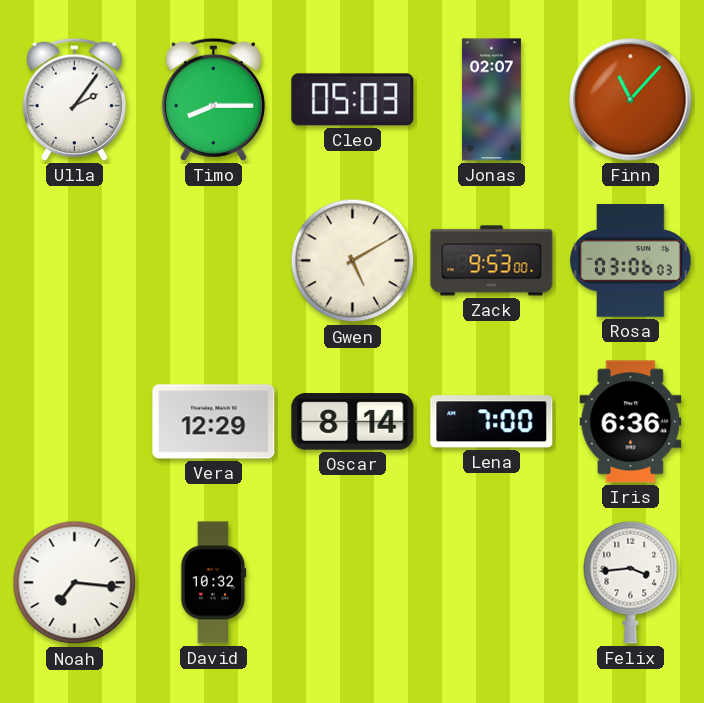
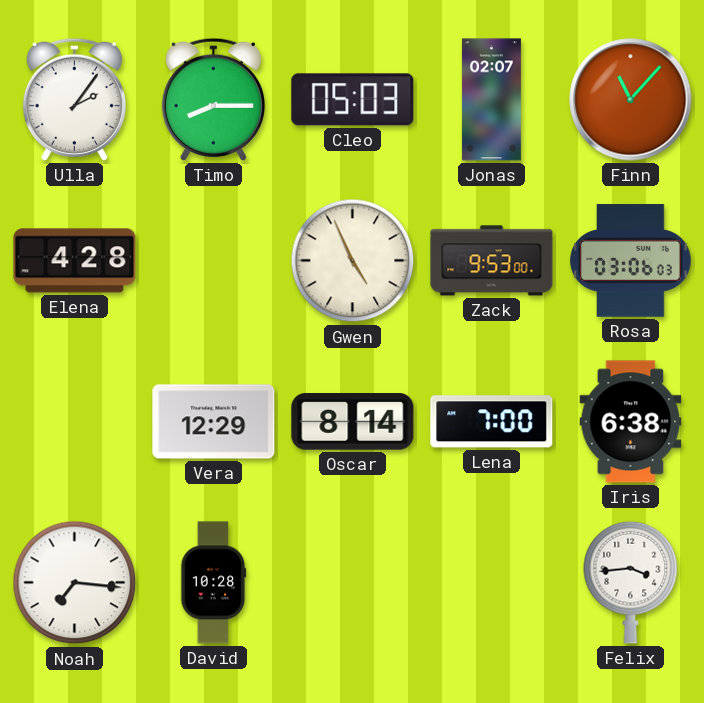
Elena: none -> 4:28 (75, 261)
Gwen: 5:10 -> 4:56 (353, 261)
Iris: 6:36 -> 6:38 (631, 422)
David: 10:32 -> 10:28 (213, 583)
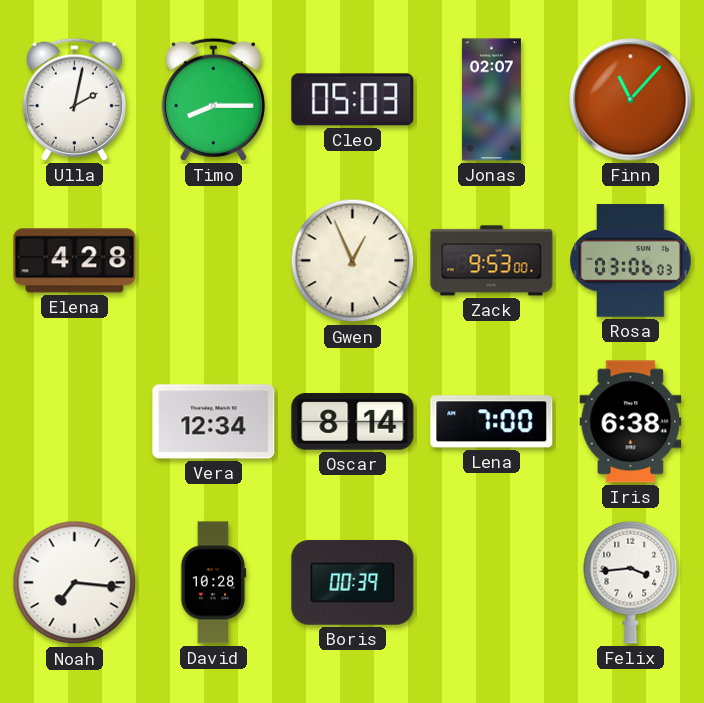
Ulla: 2:06 -> 2:02 (74, 99)
Gwen: 4:56 -> 12:56 (353, 261)
Vera: 12:29 -> 12:34 (214, 422)
Boris: none -> 00:39 (353, 583)
